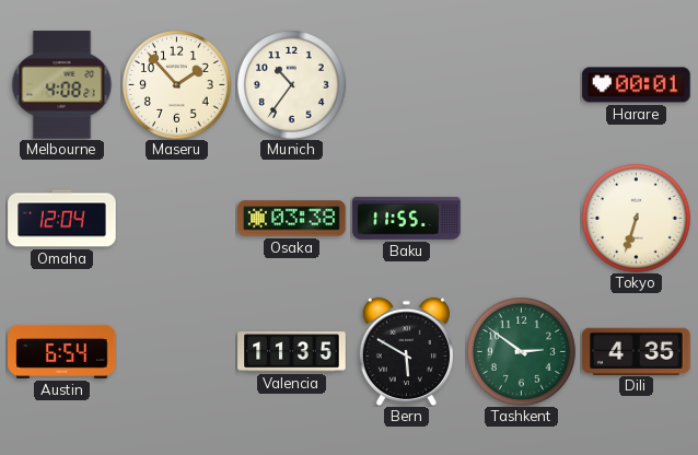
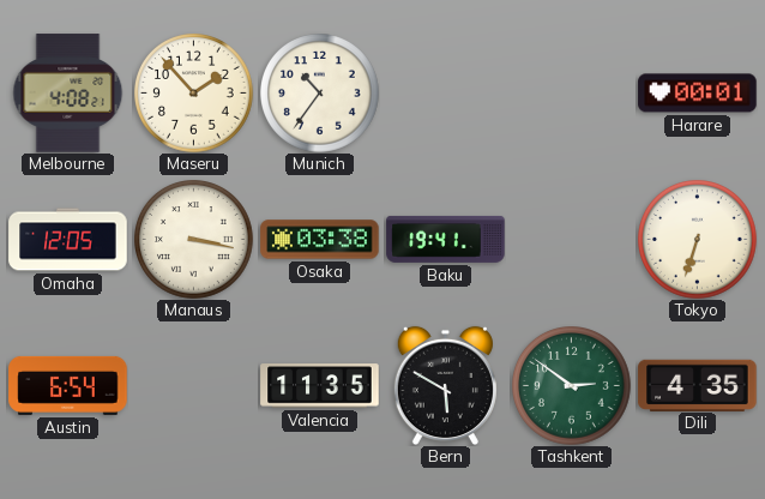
Omaha: 12:04 -> 12:05 (68, 240)
Manaus: none -> 3:17 (194, 240)
Baku: 11:55 -> 19:41 (446, 239)
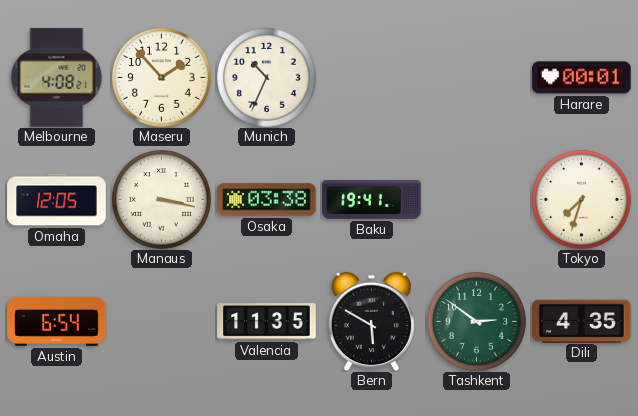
Munich: 10:36 -> 10:34 (267, 78)
Tokyo: 6:33 -> 7:33 (582, 200)
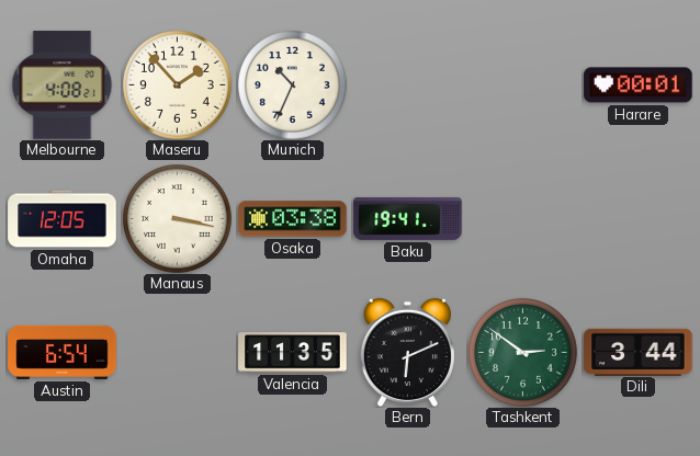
Tokyo: 7:33 -> none (582, 200)
Bern: 5:50 -> 6:11 (407, 352)
Dili: 4:35 -> 3:44 (639, 352)
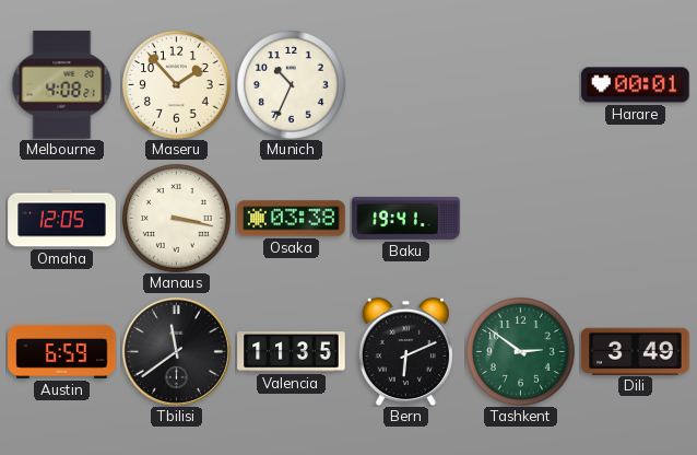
Austin: 6:54 -> 6:59 (62, 351)
Tbilisi: none -> 11:39 (176, 351)
Dili: 3:44 -> 3:49 (636, 351)
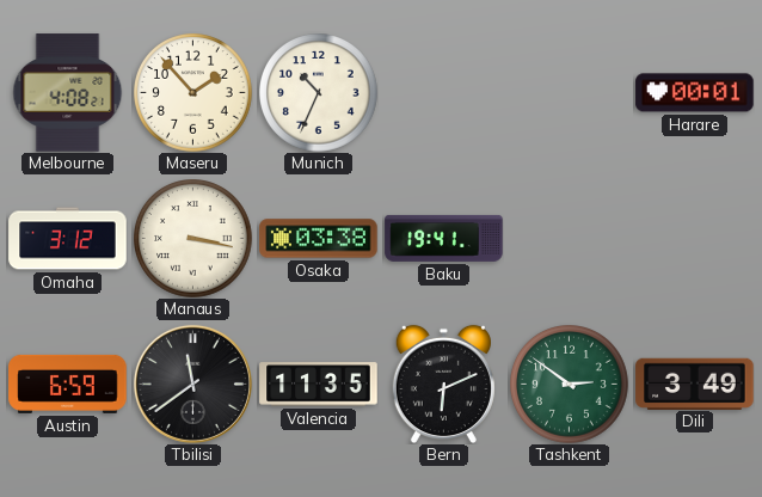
Omaha: 12:05 -> 3:12 (68, 239)
